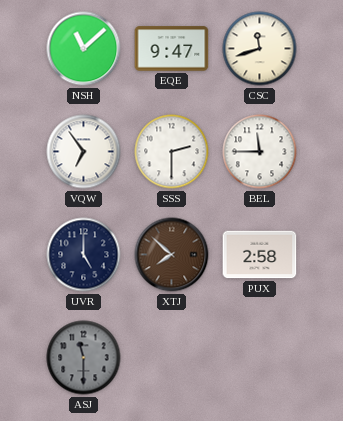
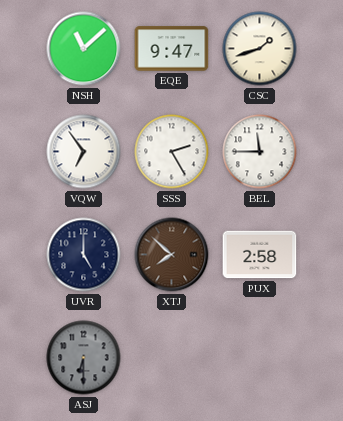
CSC: 11:42 -> 1:42 (260, 49)
SSS: 2:30 -> 2:25 (172, 152)
ASJ: 11:30 -> 6:30 (84, 358)
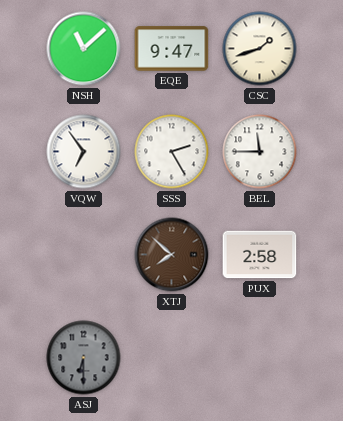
UVR: 5:00 -> none (84, 255)
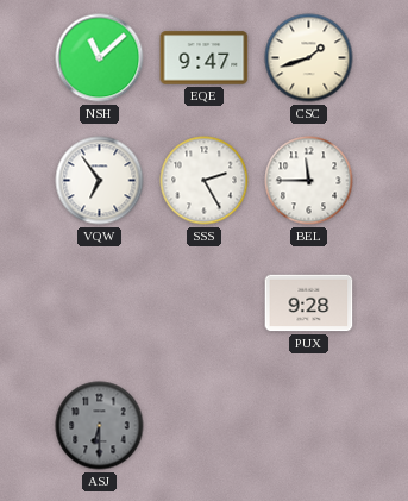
XTJ: 7:52 -> none (172, 255)
PUX: 2:58 -> 9:28 (309, 303)
